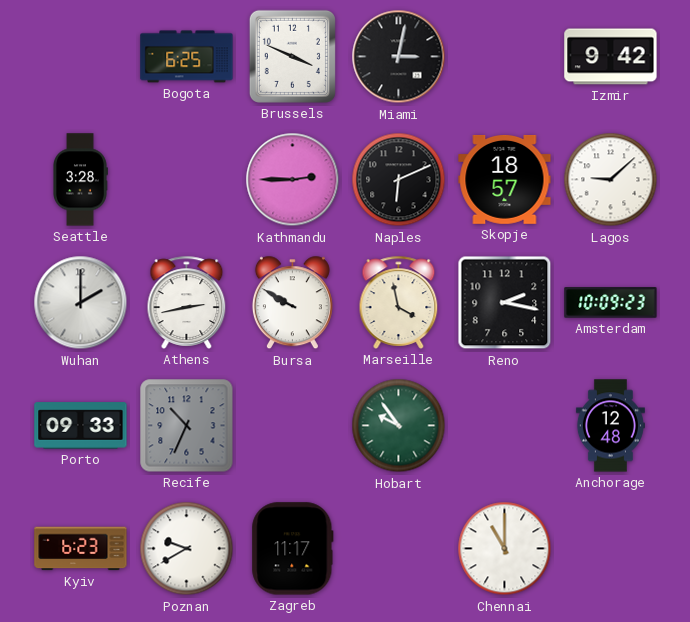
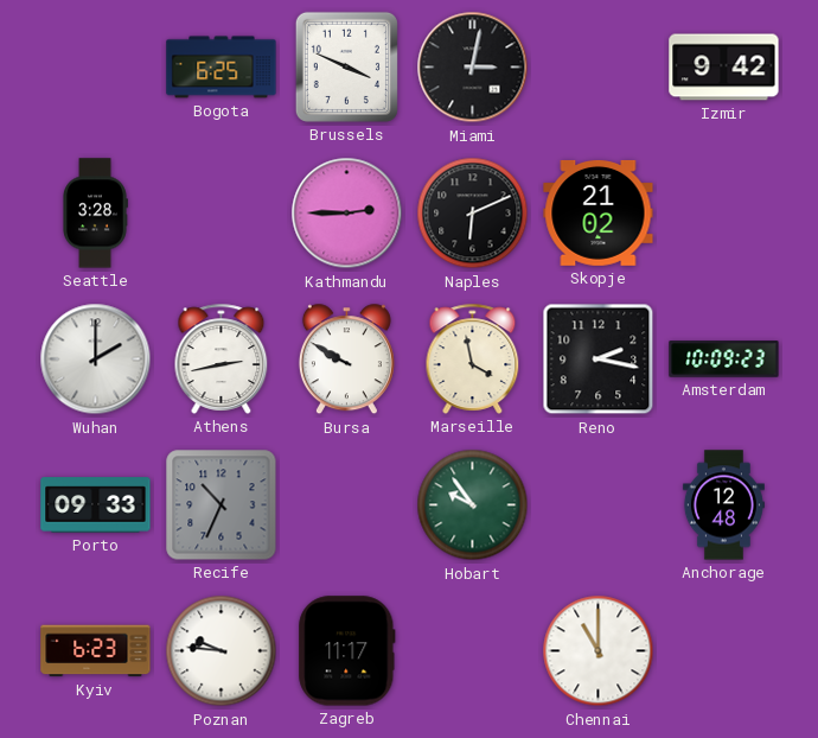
Skopje: 18:57 -> 21:02 (599, 212)
Lagos: 9:08 -> none (611, 180)
Poznan: 9:40 -> 9:46 (222, 651)
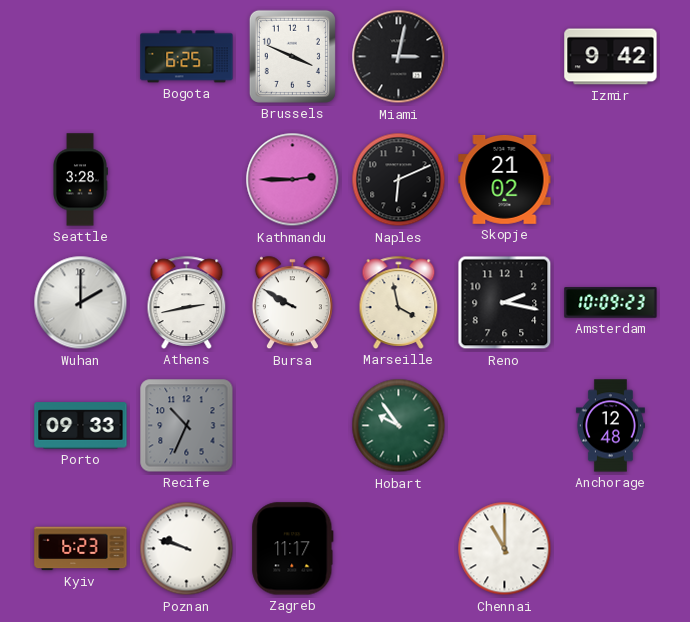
Poznan: 9:46 -> 9:48 (187, 549)
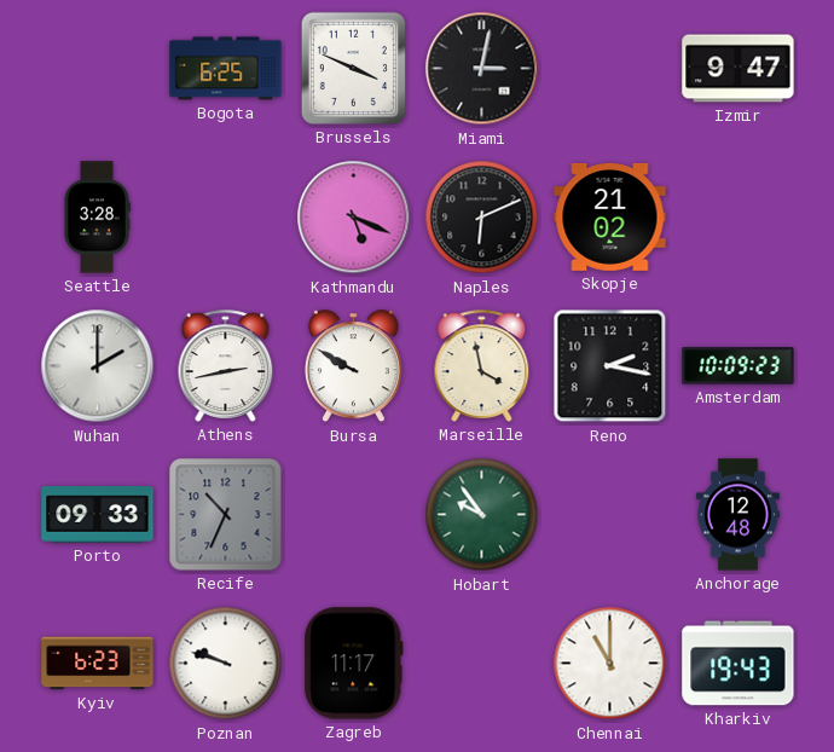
Izmir: 9:42 -> 9:47 (739, 69)
Kathmandu: 2:45 -> 5:19 (354, 218)
Kharkiv: none -> 19:43 (739, 664)
